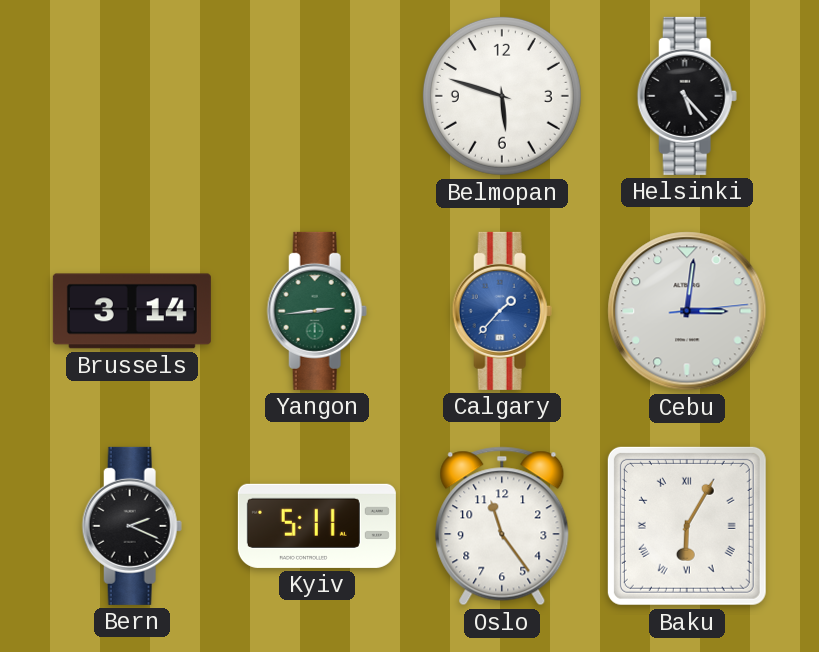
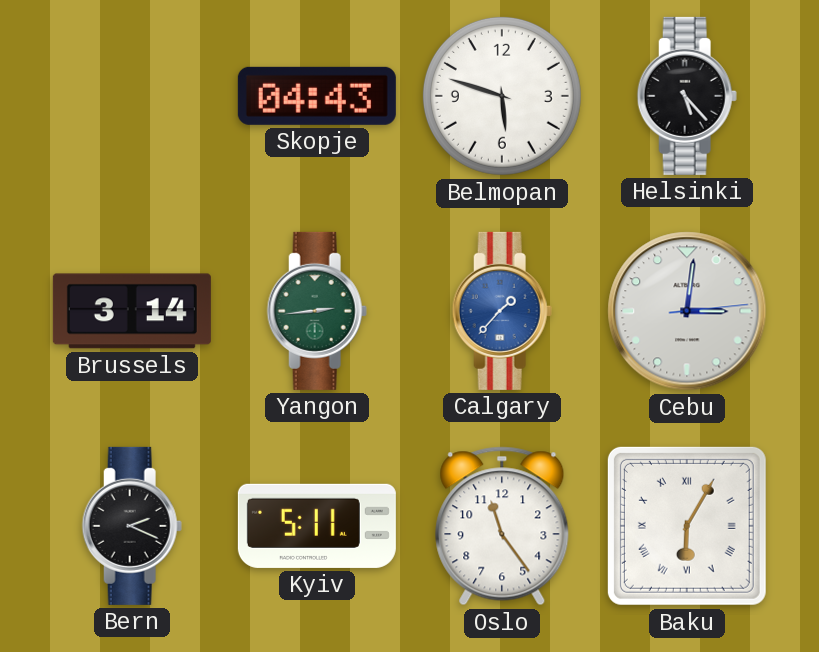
Skopje: none -> 04:43 (317, 96)
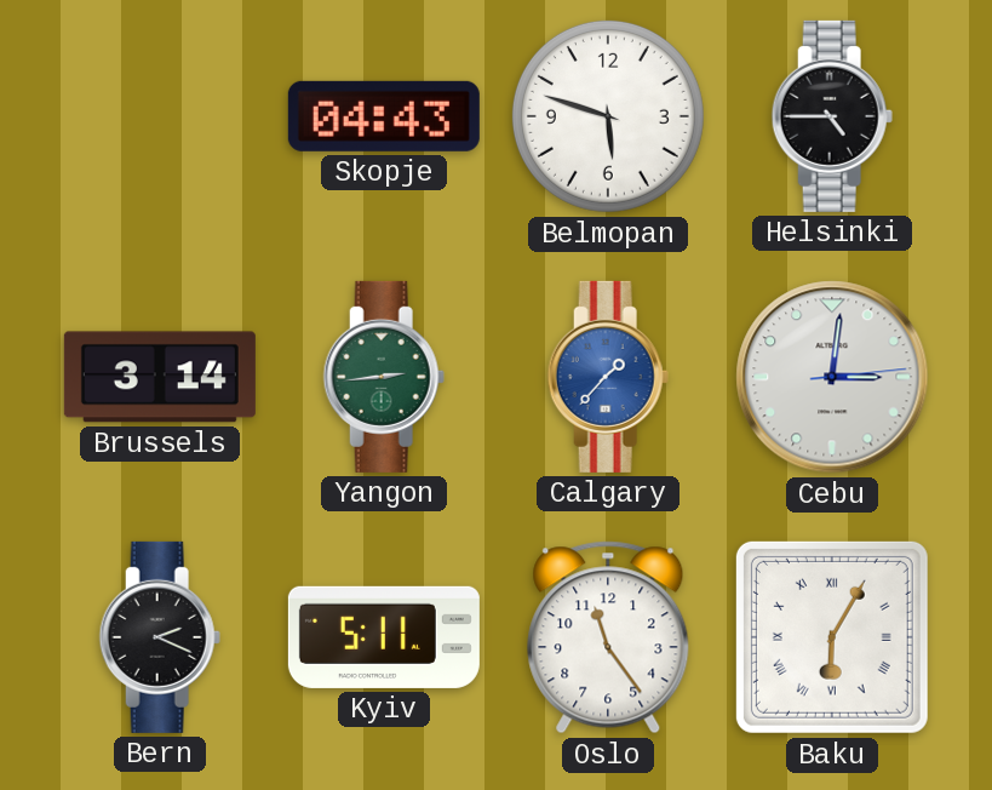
Helsinki: 5:23 -> 4:45 (832, 116)
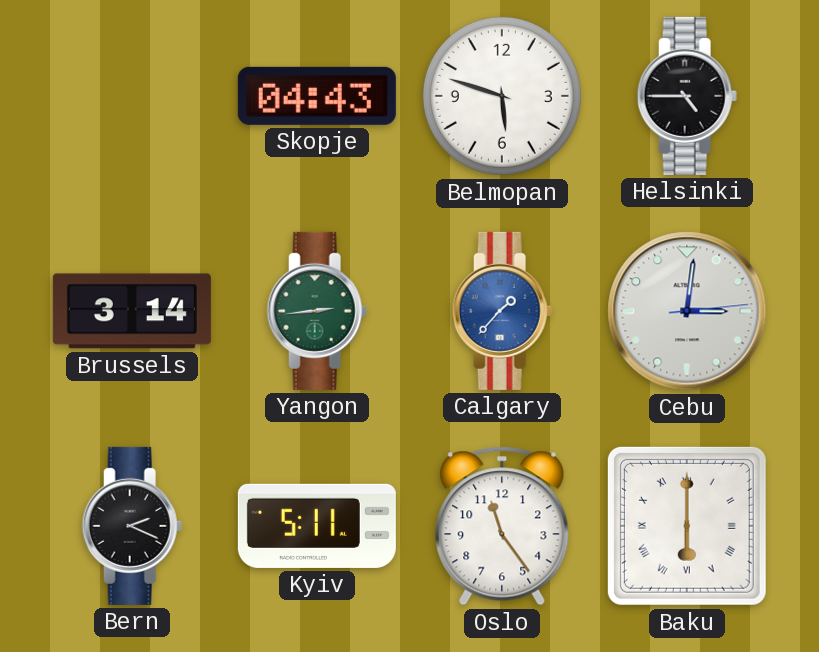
Baku: 6:05 -> 6:00 (687, 526)
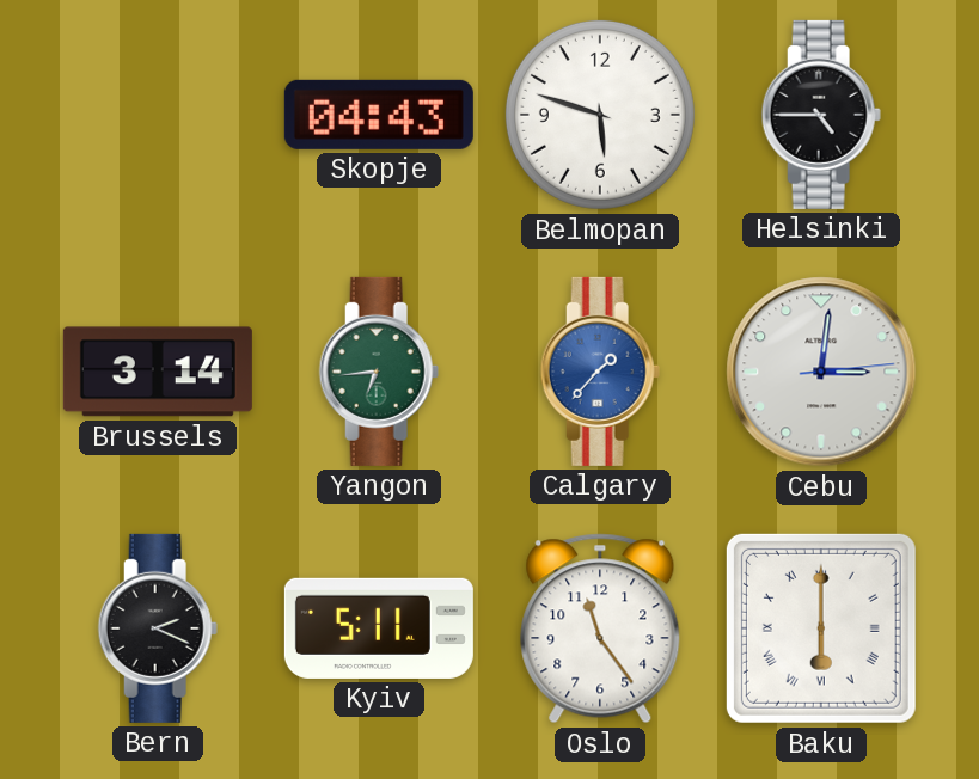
Yangon: 2:44 -> 6:44 (379, 372)
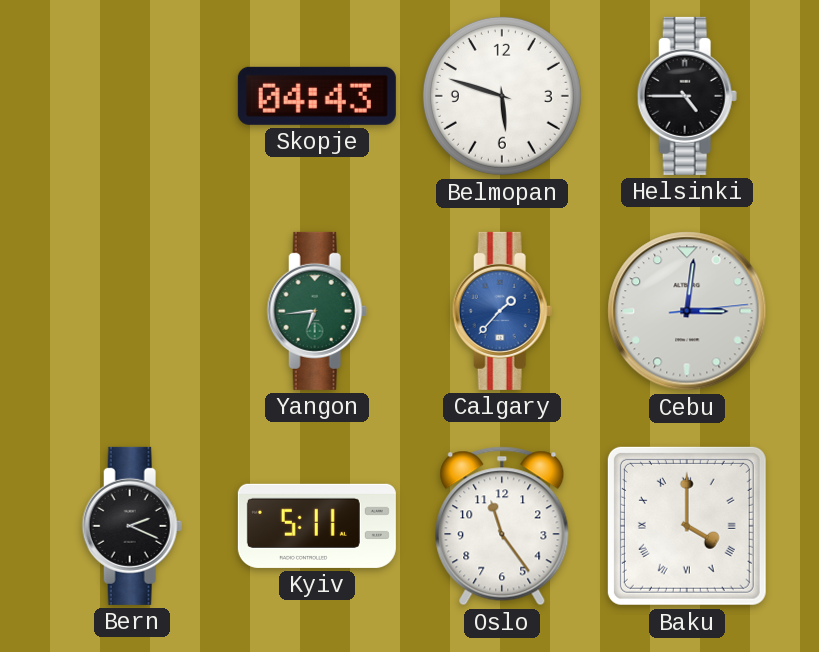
Brussels: 3:14 -> none (158, 372)
Baku: 6:00 -> 4:00 (687, 526)
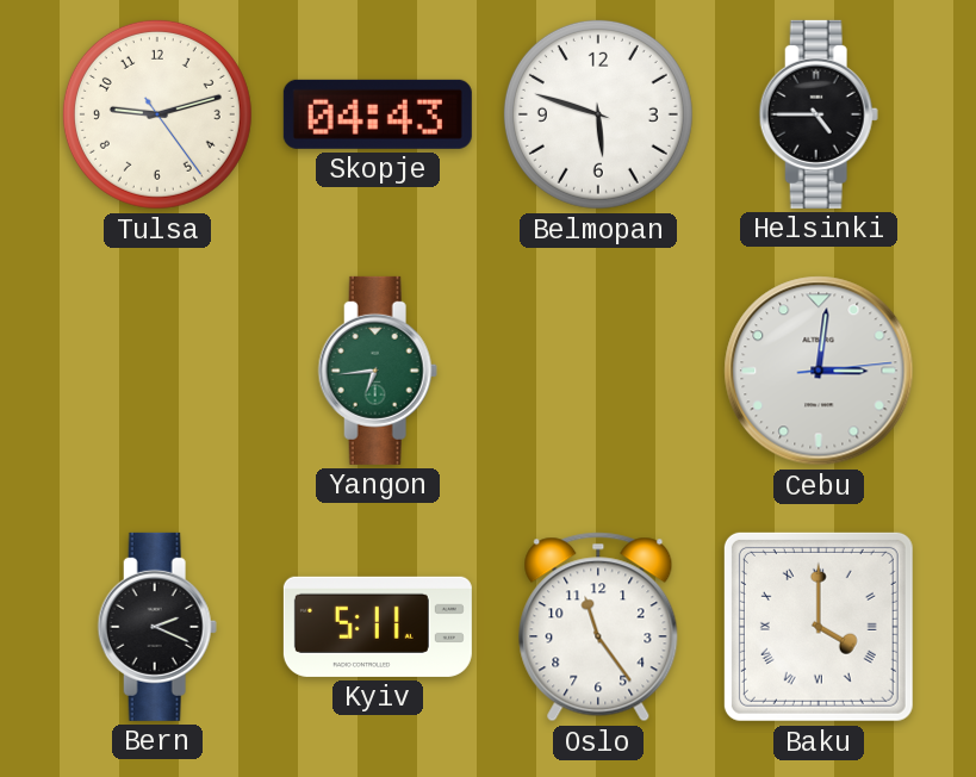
Tulsa: none -> 9:12 (157, 114)
Calgary: 1:37 -> none (502, 311)
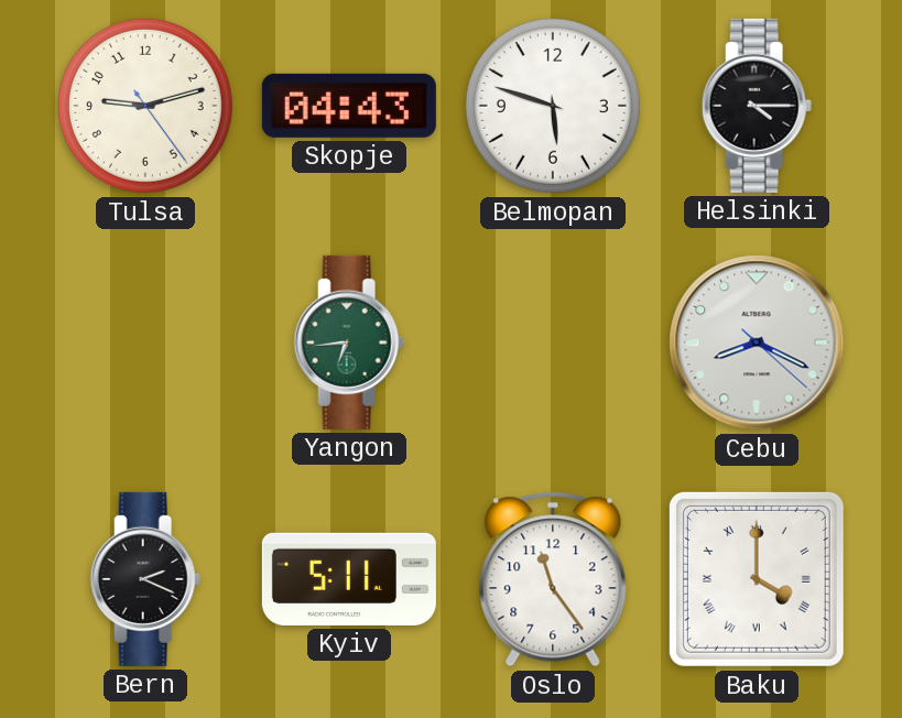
Helsinki: 4:45 -> 4:15 (757, 106)
Cebu: 3:01 -> 8:19 (757, 342)
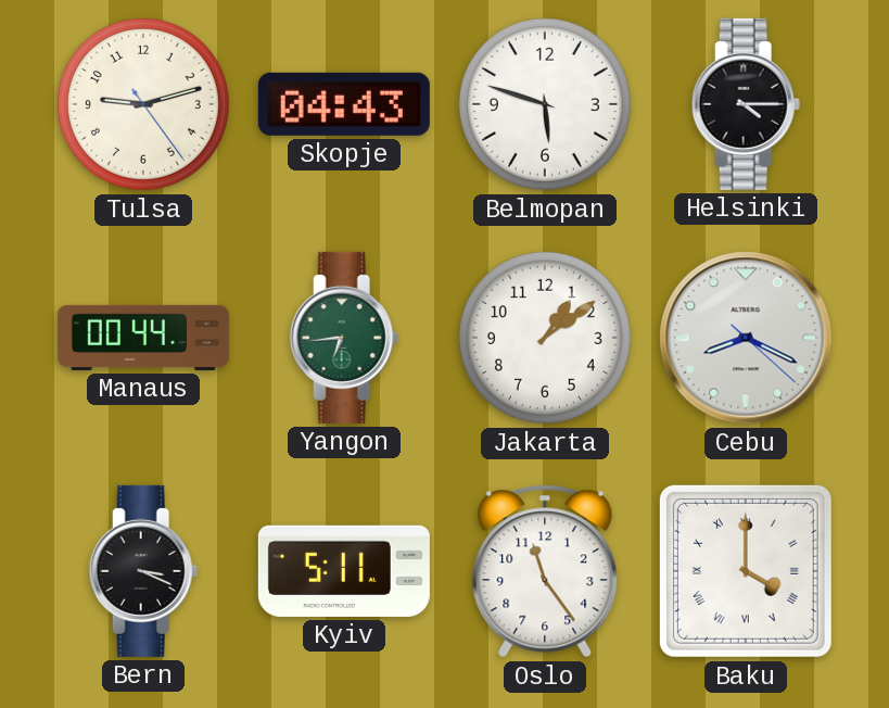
Manaus: none -> 00:44 (143, 338)
Jakarta: none -> 1:09 (545, 338)
Bern: 2:19 -> 3:19 (143, 571)
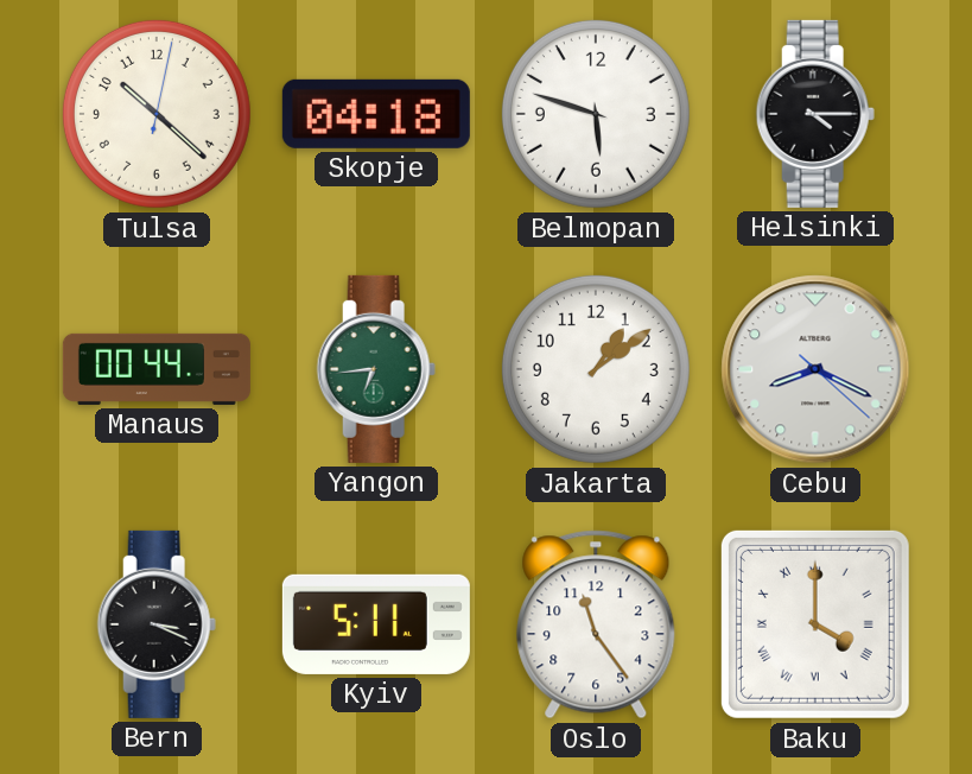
Tulsa: 9:12 -> 10:22 (157, 114)
Skopje: 04:43 -> 04:18 (376, 114)
